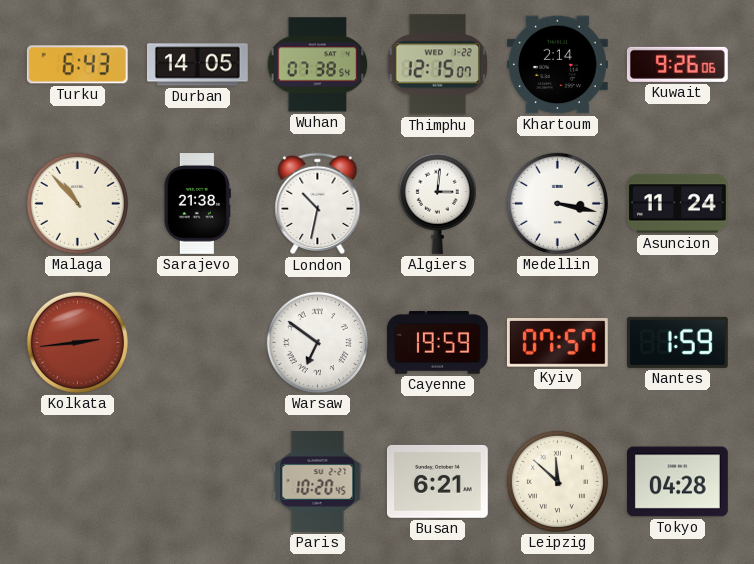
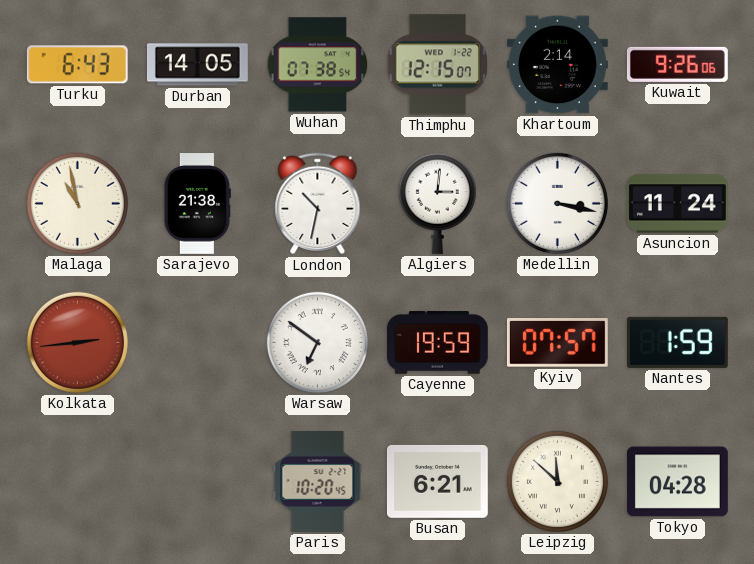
Malaga: 10:53 -> 10:58 (77, 203)
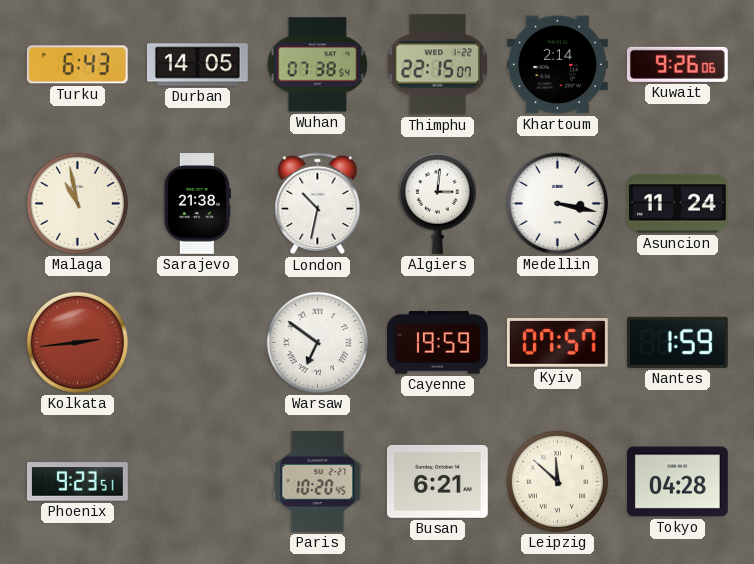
Thimphu: 12:15 -> 22:15 (437, 65)
Phoenix: none -> 9:23 (78, 482)
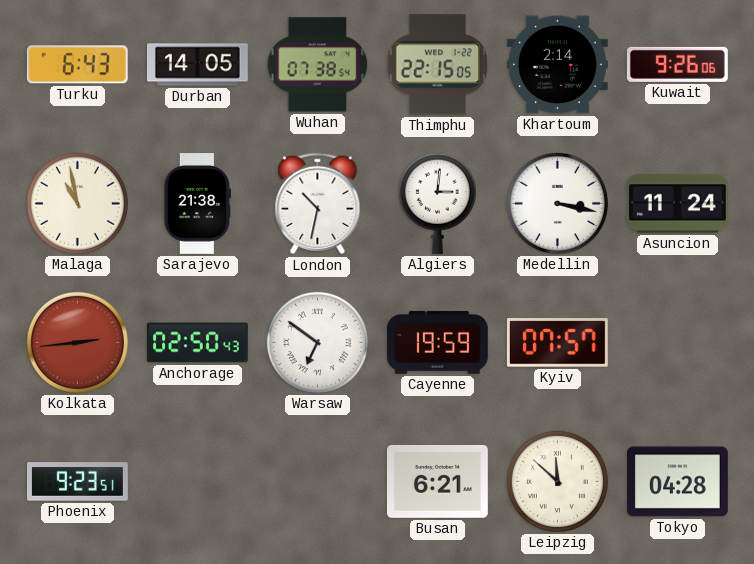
Thimphu: 22:15:07 -> 22:15:05 (437, 65)
Anchorage: none -> 02:50 (197, 343)
Nantes: 1:59 -> none (677, 342)
Paris: 10:20 -> none (318, 481)
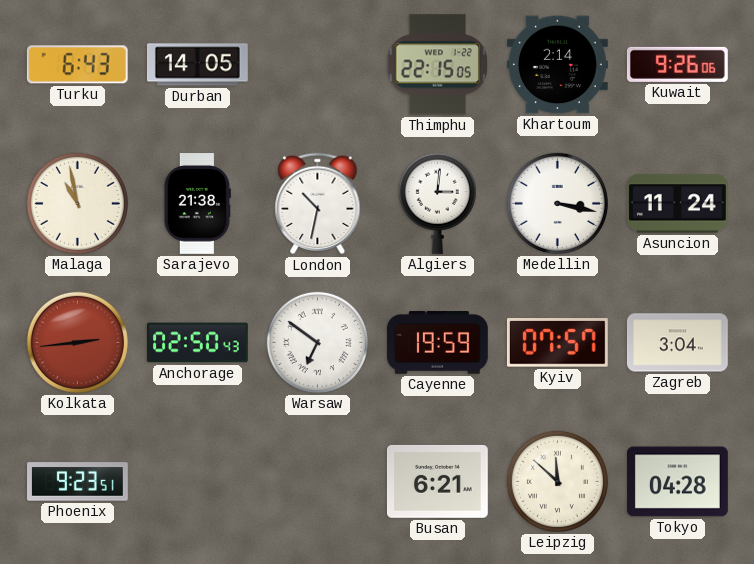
Wuhan: 07:38 -> none (318, 65)
Zagreb: none -> 3:04 (678, 343)
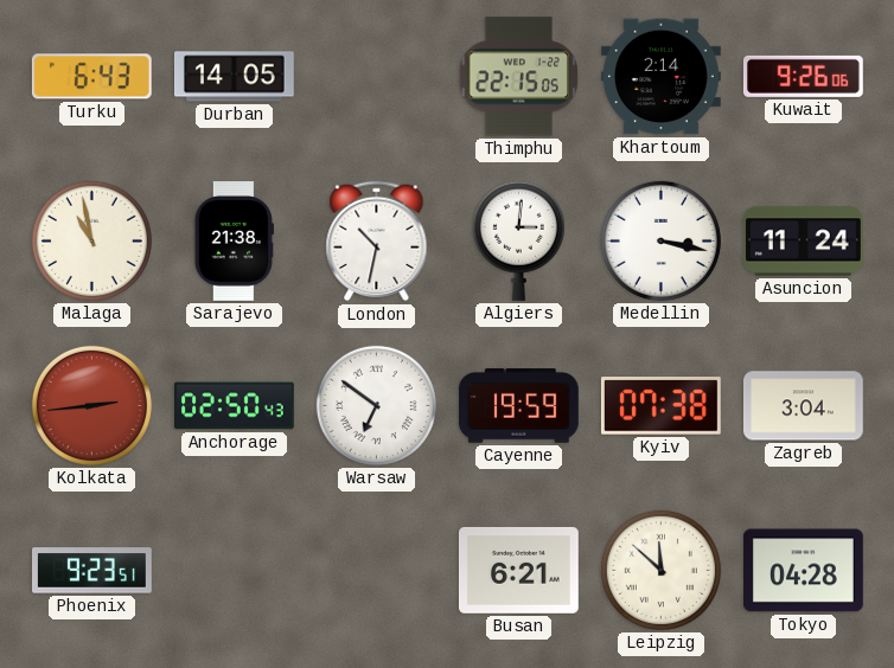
Kyiv: 07:57 -> 07:38 (660, 406)
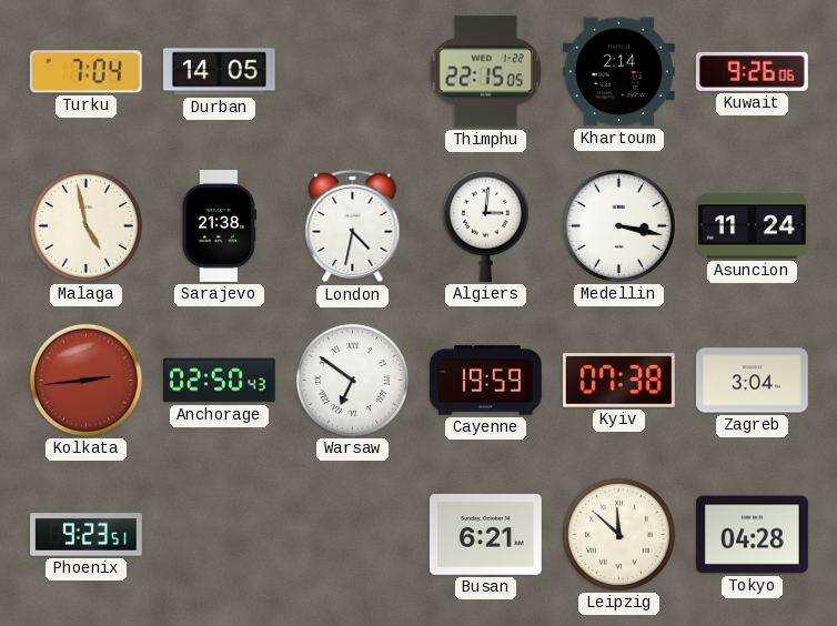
Turku: 6:43 -> 7:04 (85, 72)
Malaga: 10:58 -> 4:58 (85, 225)
London: 10:32 -> 4:32 (353, 226)
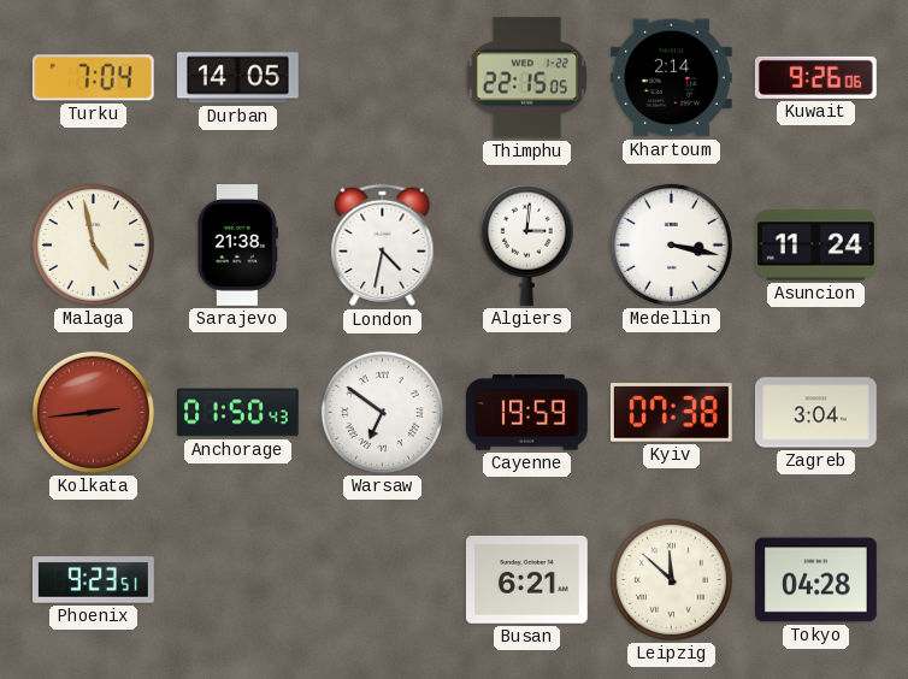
Anchorage: 02:50 -> 01:50 (237, 413)
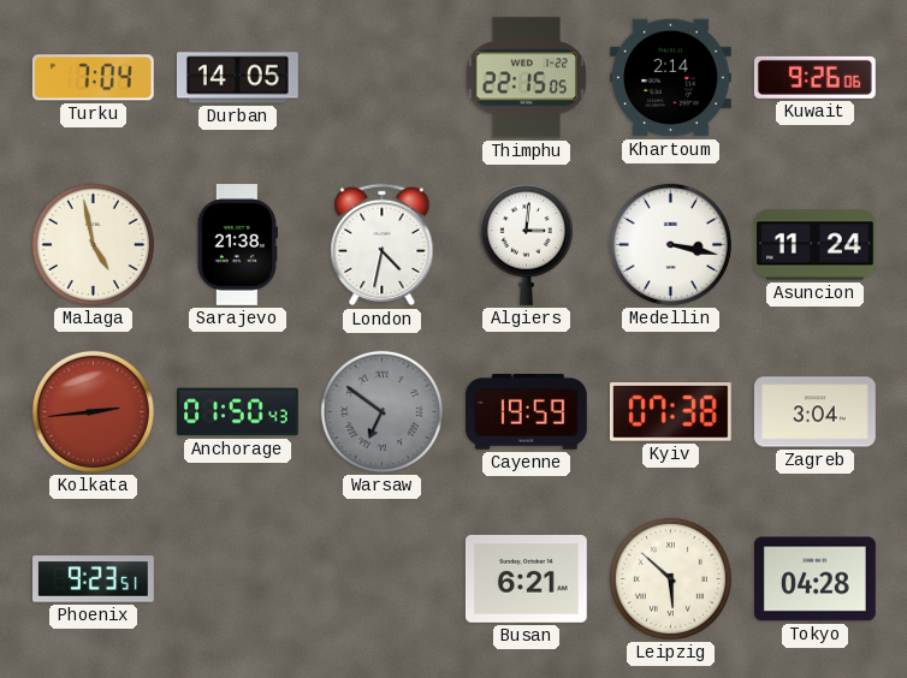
Warsaw dial: white -> grey (381, 411)
Leipzig: 11:52 -> 5:52 (670, 578)
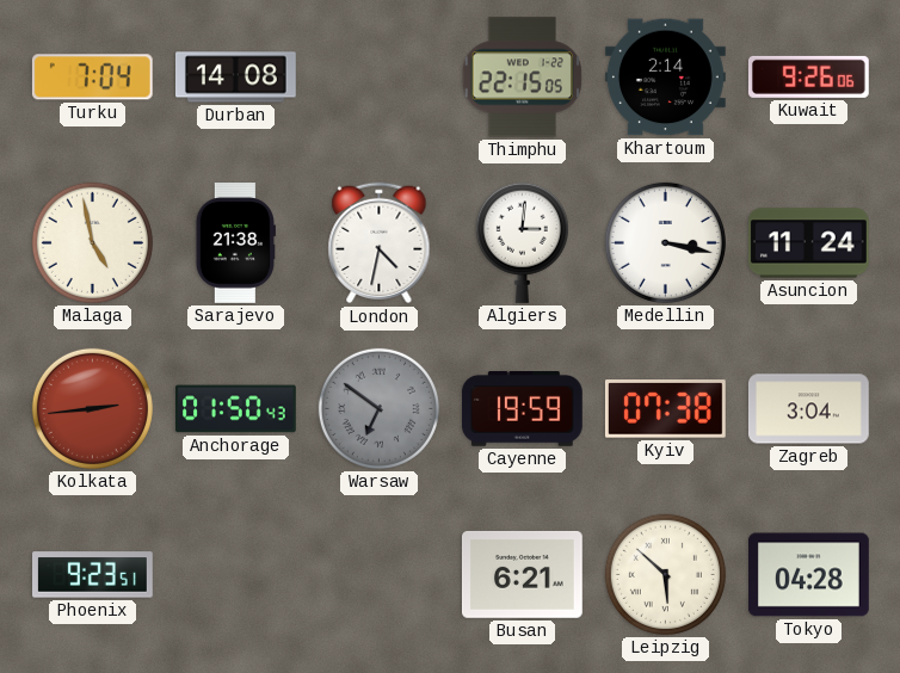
Durban: 14:05 -> 14:08 (236, 78)
